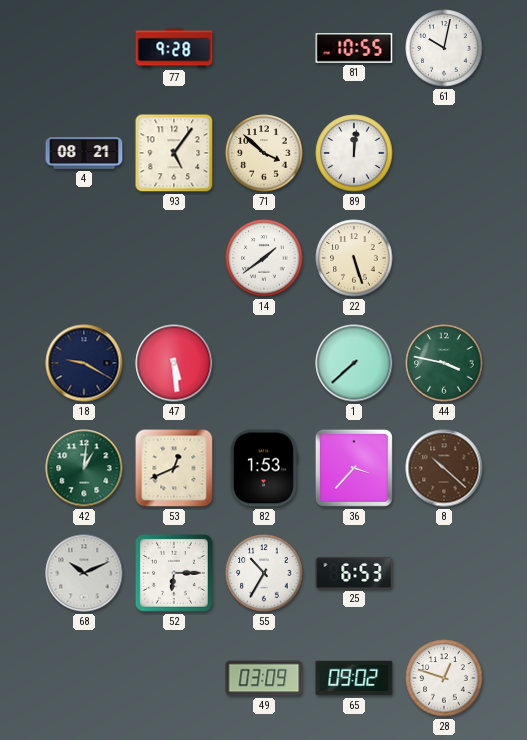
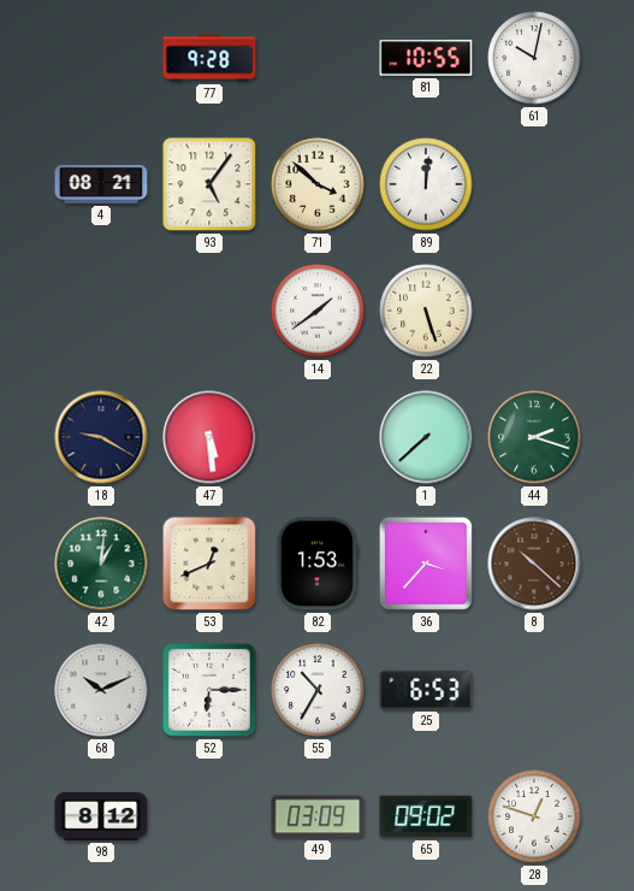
44: 3:47 -> 2:18 (534, 437)
98: none -> 8:12 (101, 816)
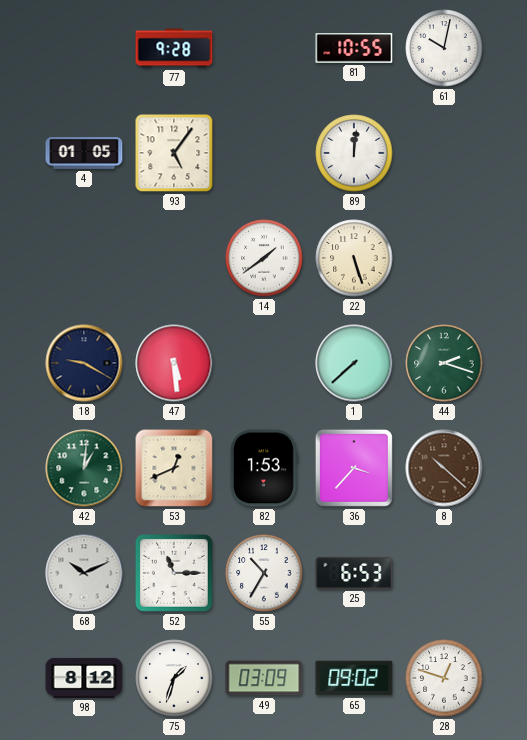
4: 08:21 -> 01:05 (84, 154)
71: 3:52 -> none (318, 184)
52: 6:15 -> 11:15 (174, 573)
75: none -> 1:33 (174, 678)
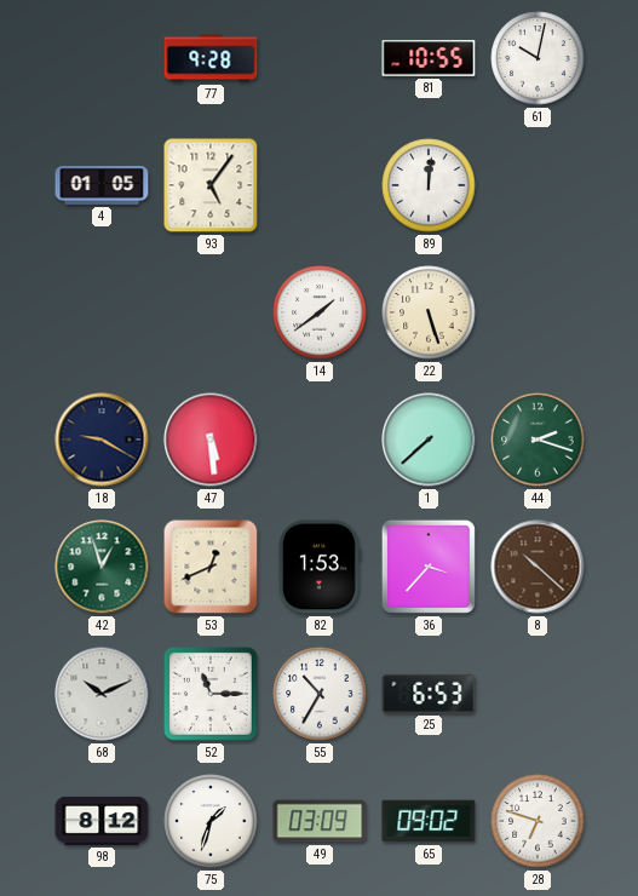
42: 1:01 -> 12:57 (102, 567)
28: 12:48 -> 6:48 (538, 821)
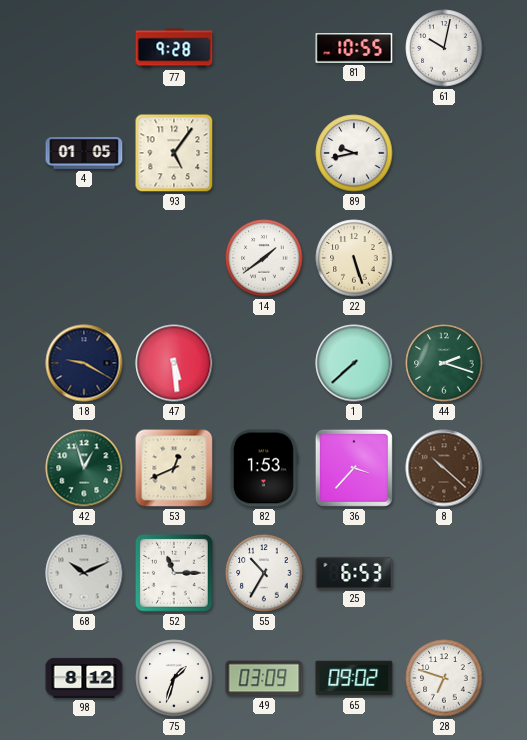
89: 12:01 -> 9:43 (354, 153)
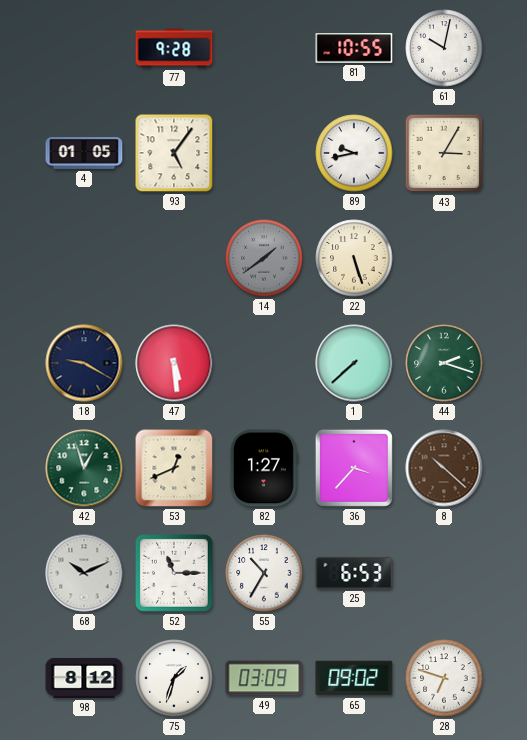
43: none -> 3:05 (444, 153)
14 dial: white -> grey (264, 258)
82: 1:53 -> 1:27 (264, 468)
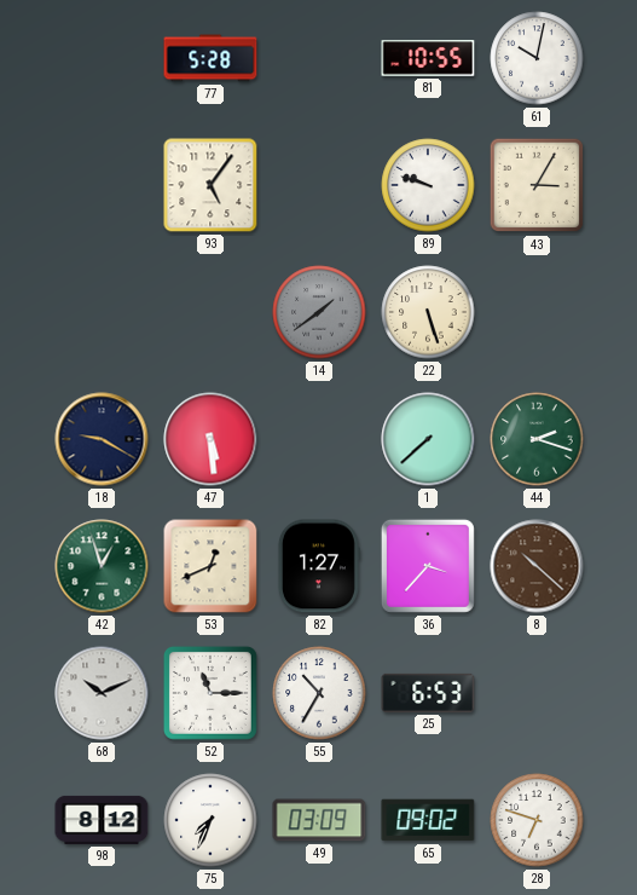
77: 9:28 -> 5:28 (210, 58)
4: 01:05 -> none (84, 154)
89: 9:43 -> 9:48 (428, 185)
75: 1:33 -> 7:34 (210, 820)
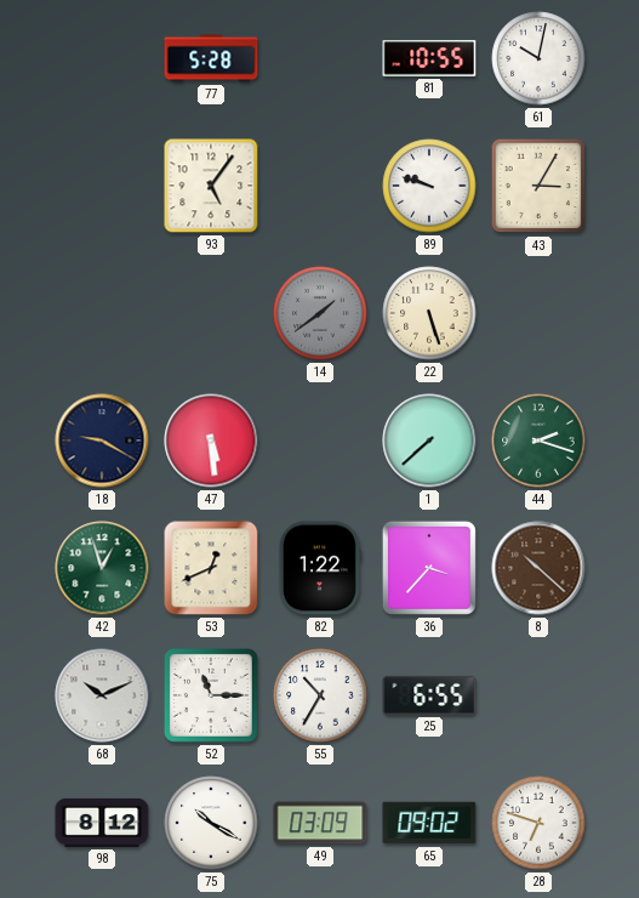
82: 1:27 -> 1:22 (320, 568)
25: 6:53 -> 6:55 (429, 695)
75: 7:34 -> 10:20 (211, 823)
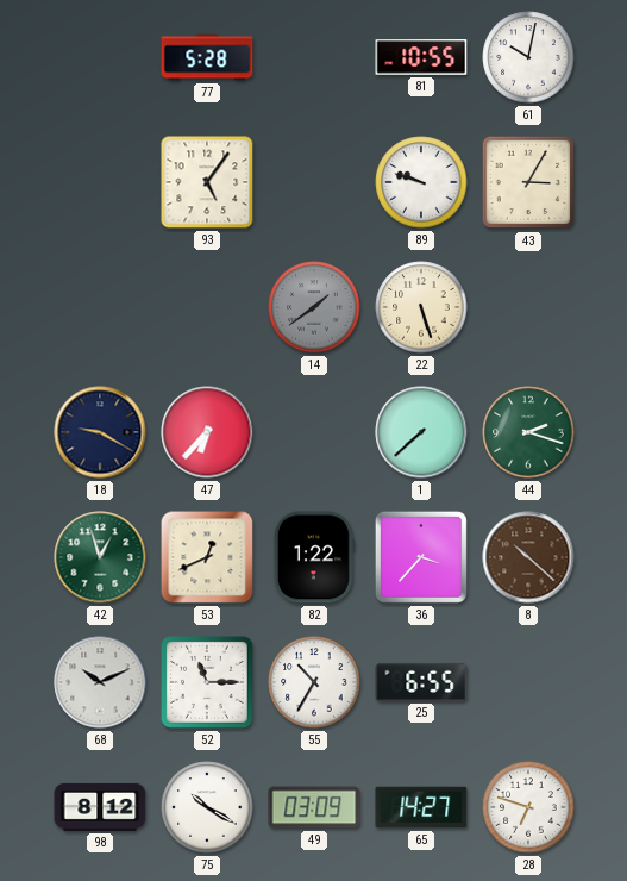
47: 5:29 -> 6:37 (207, 432)
65: 09:02 -> 14:27 (421, 807)
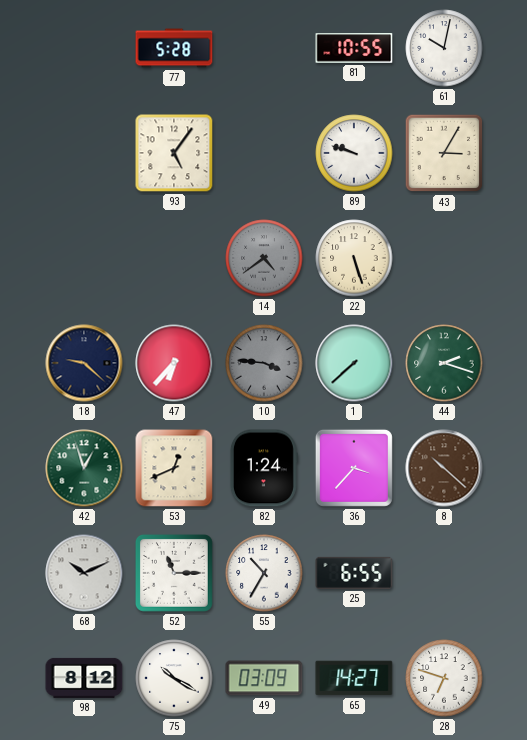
14: 1:39 -> 4:39 (264, 258)
18: 9:20 -> 9:22 (84, 363)
10: none -> 3:46 (264, 363)
82: 1:22 -> 1:24 (264, 468)
